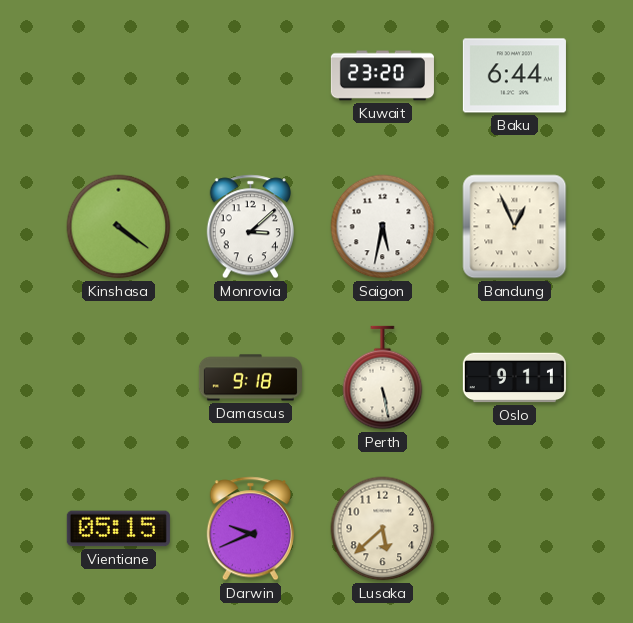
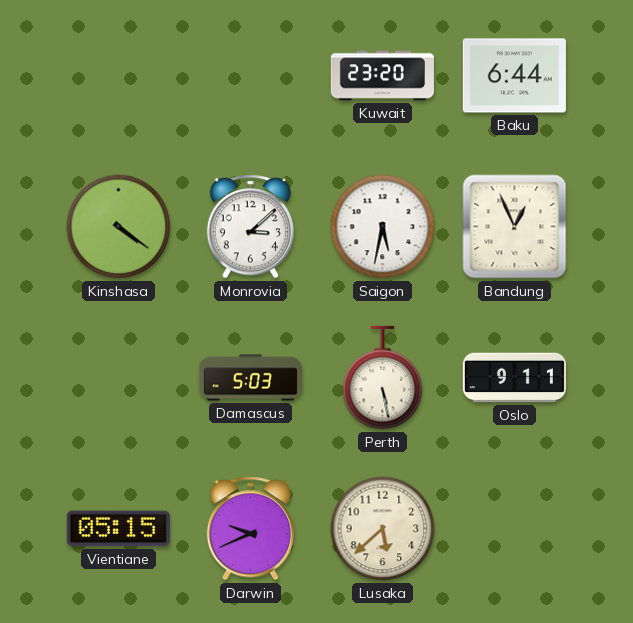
Damascus: 9:18 -> 5:03 (250, 378)
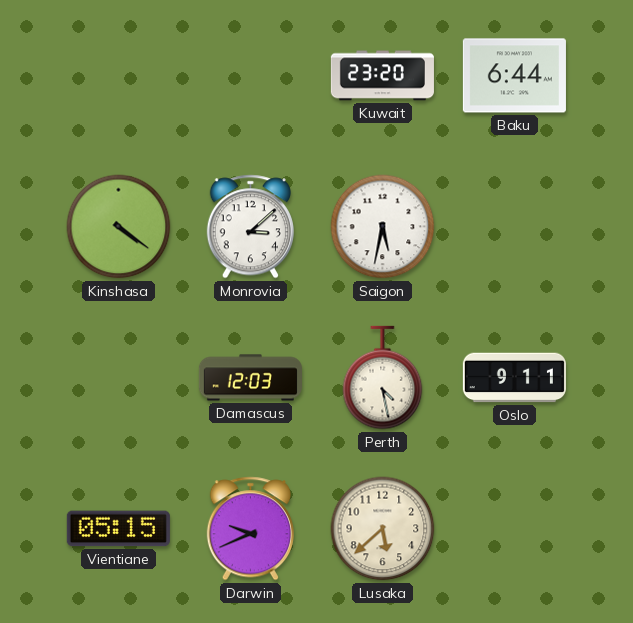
Bandung: 12:56 -> none (515, 227)
Damascus: 5:03 -> 12:03 (250, 378)
Perth: 5:28 -> 4:28 (383, 378)
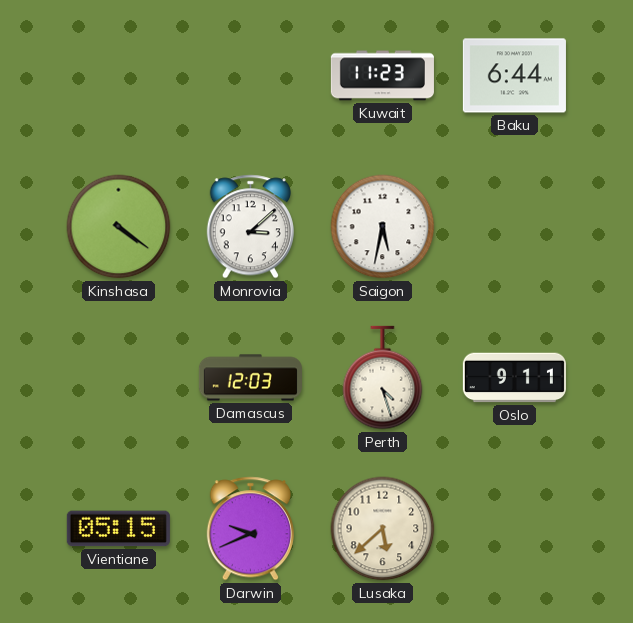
Kuwait: 23:20 -> 11:23 (382, 76)
Perth: 4:28 -> 4:27 (383, 378)
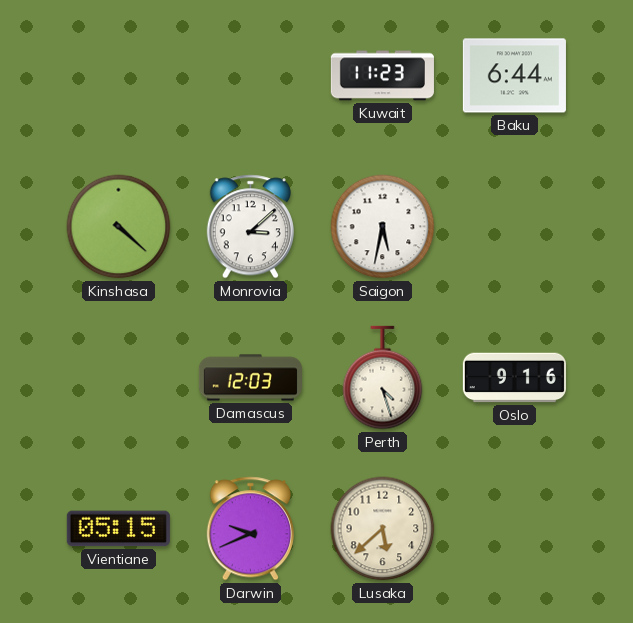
Kinshasa: 4:21 -> 4:22 (119, 227)
Oslo: 9:11 -> 9:16 (514, 378)
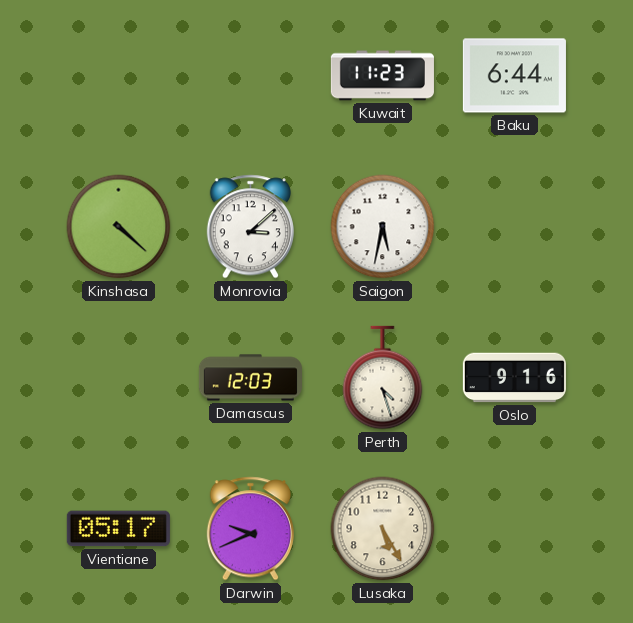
Vientiane: 05:15 -> 05:17 (118, 529)
Lusaka: 5:38 -> 5:25 (383, 529)
